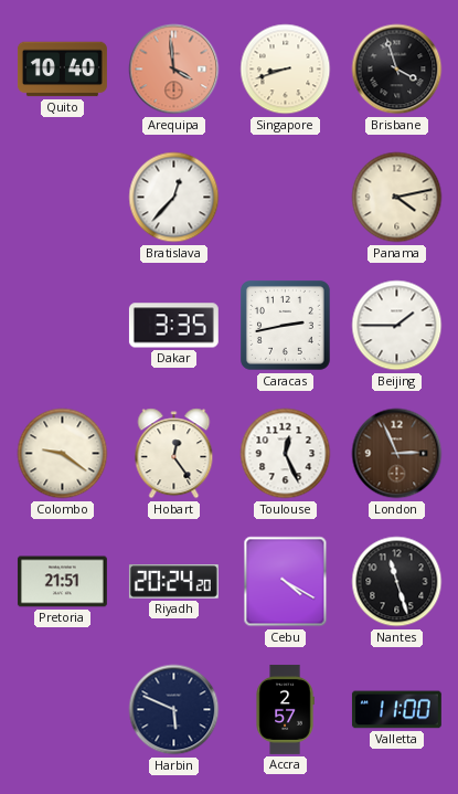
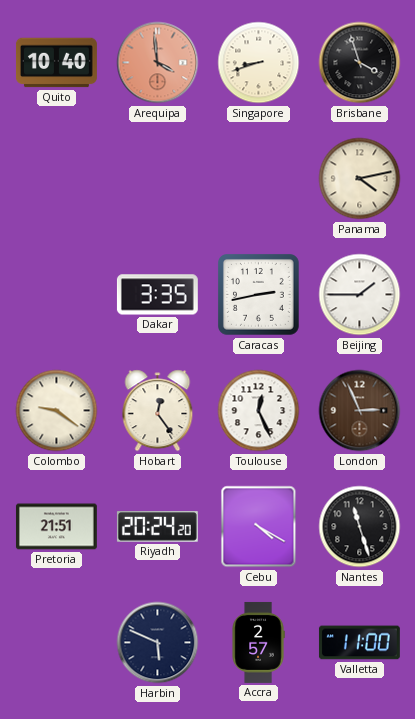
Bratislava: 12:37 -> none (174, 198)
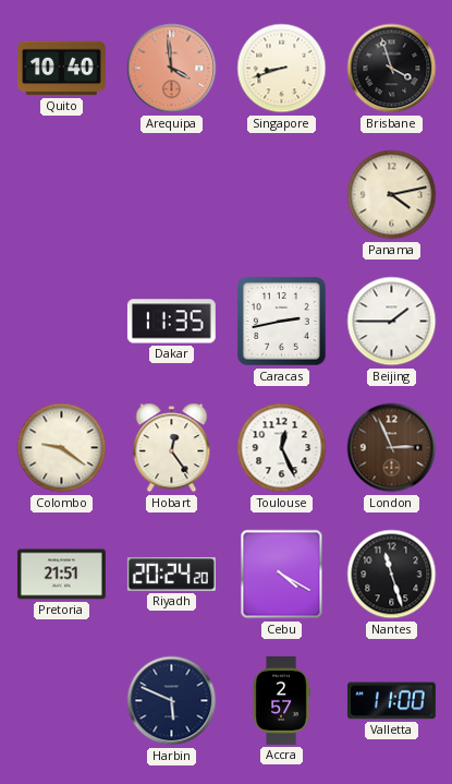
Dakar: 3:35 -> 11:35 (171, 322)
